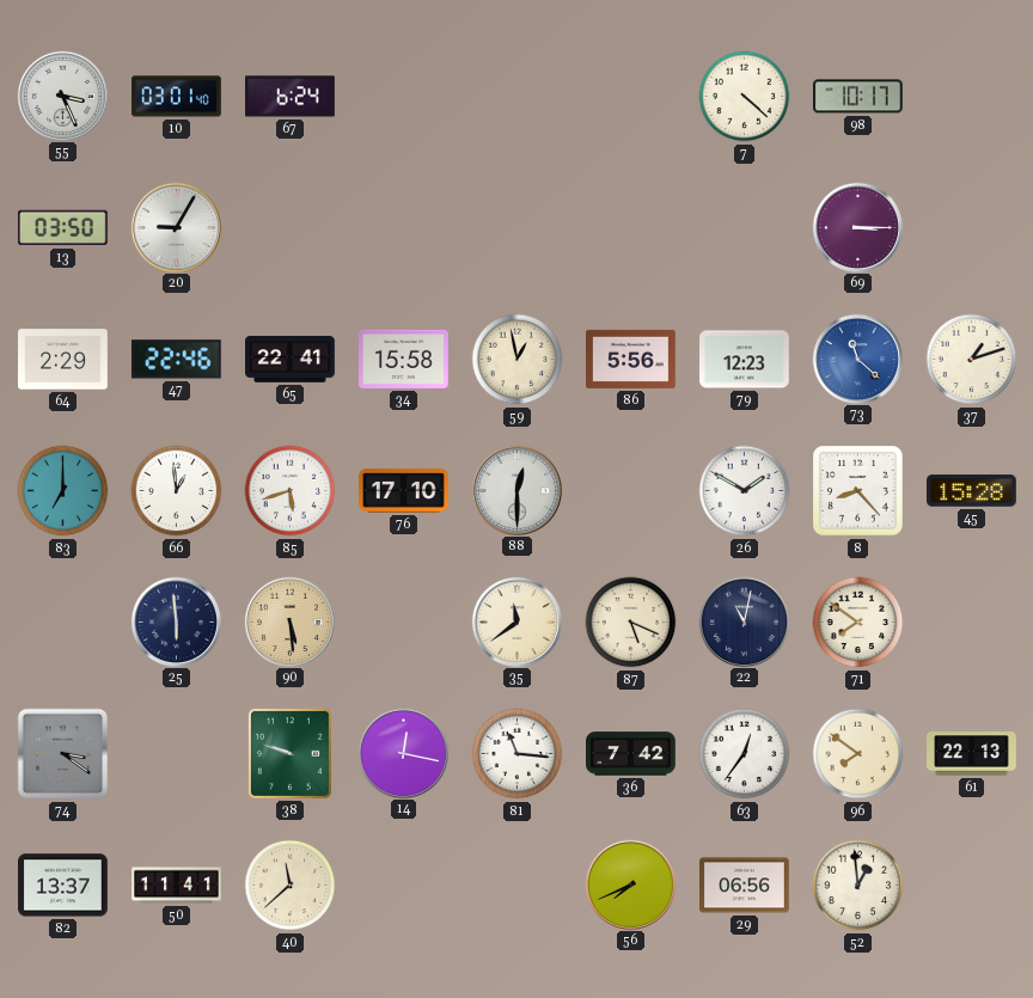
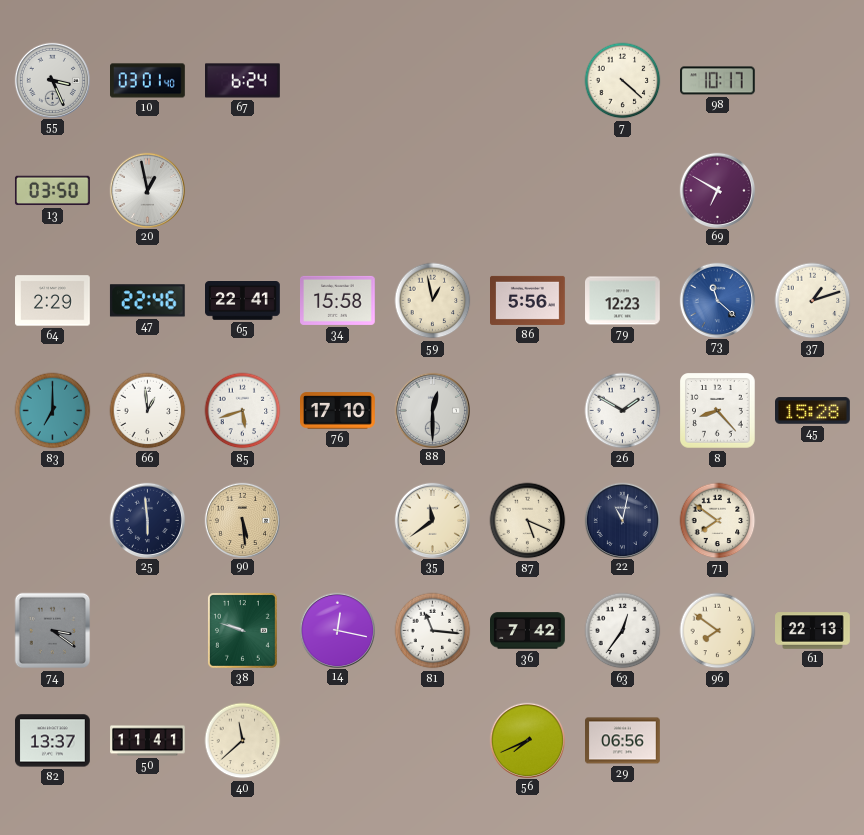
20: 9:05 -> 12:58 (147, 190)
69: 3:15 -> 6:50 (717, 190)
52: 12:59 -> none (858, 886)
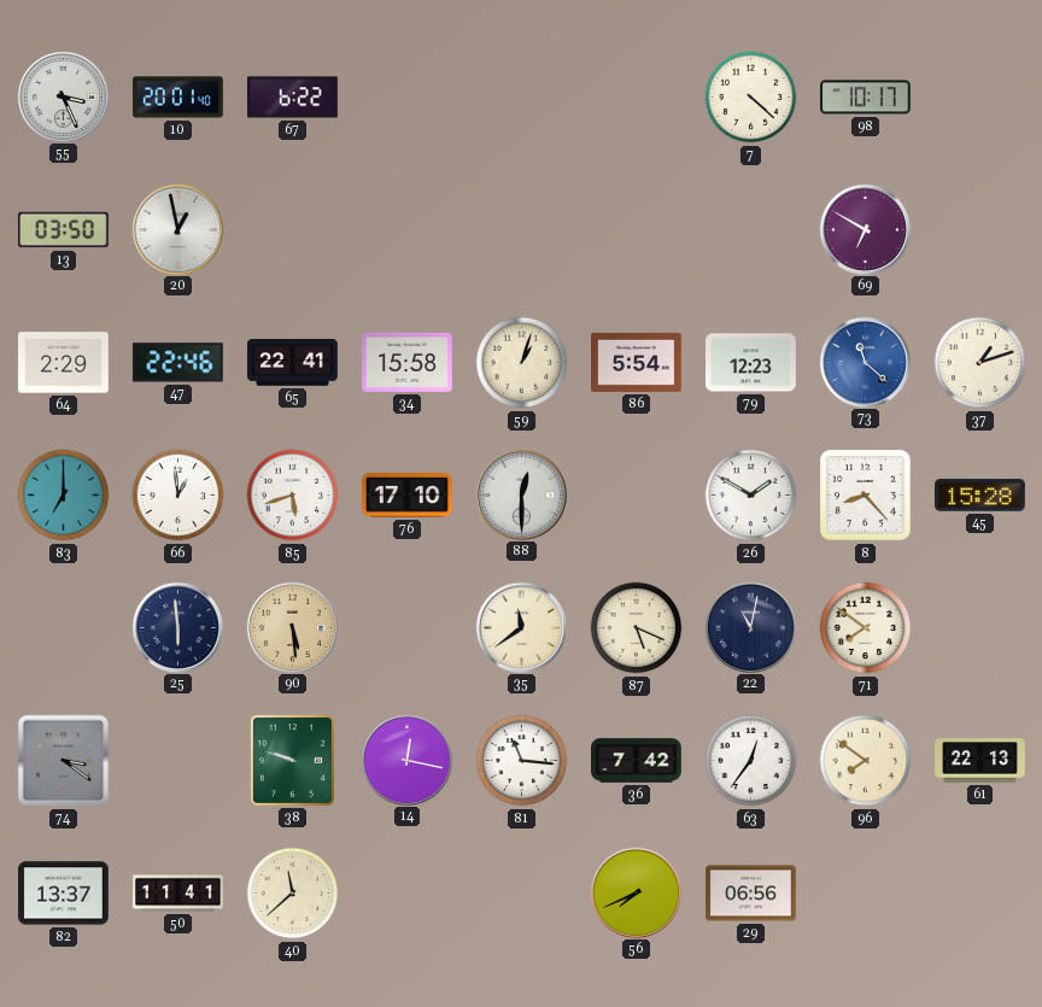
10: 03:01 -> 20:01 (178, 98)
67: 6:24 -> 6:22 (293, 98)
59: 12:58 -> 1:03 (522, 363)
86: 5:56 -> 5:54 (637, 362)
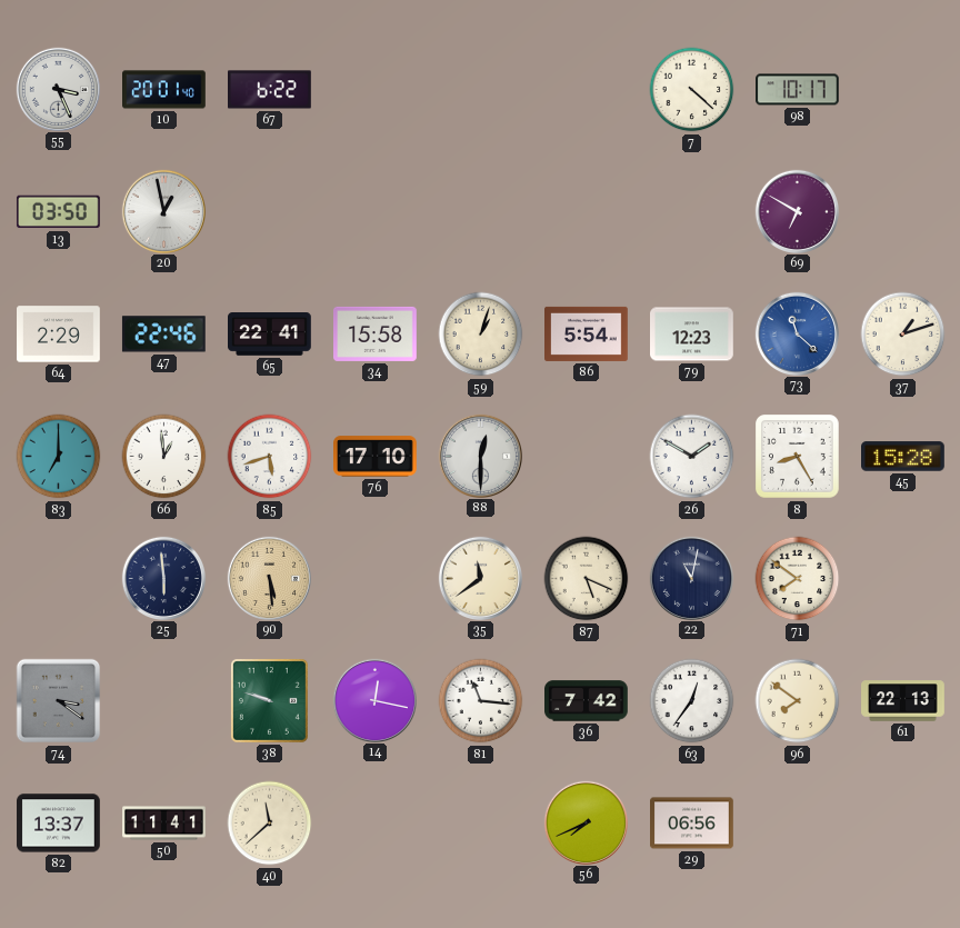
8: 8:23 -> 8:25 (798, 457)
